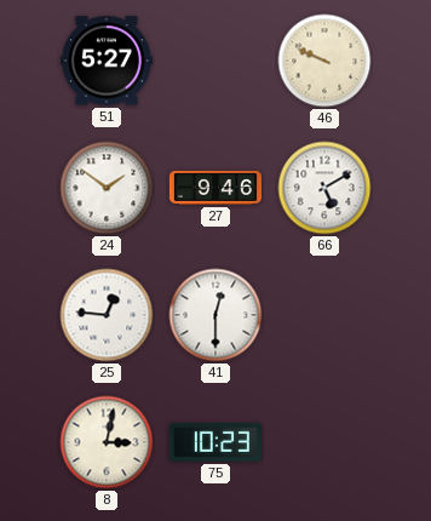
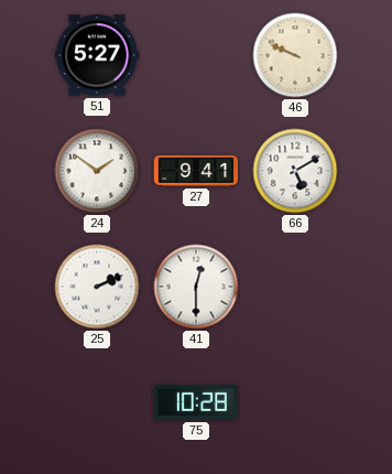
27: 9:46 -> 9:41 (196, 171)
25: 12:46 -> 2:11 (97, 287)
8: 3:02 -> none (107, 442)
75: 10:23 -> 10:28 (196, 402)
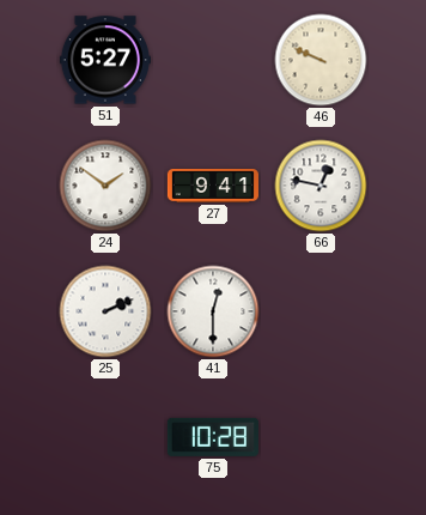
66: 5:10 -> 12:47 (321, 186)
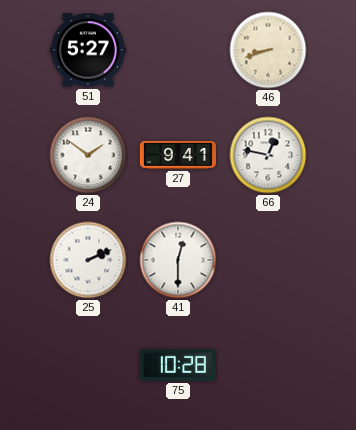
46: 9:49 -> 8:42 (268, 50)
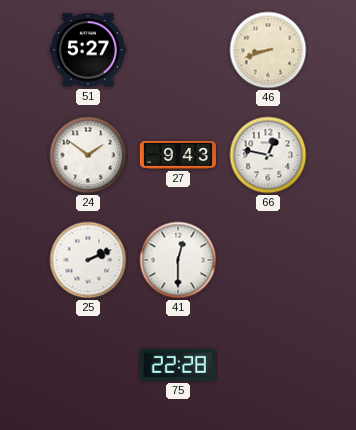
27: 9:41 -> 9:43 (178, 155)
75: 10:28 -> 22:28 (178, 365)
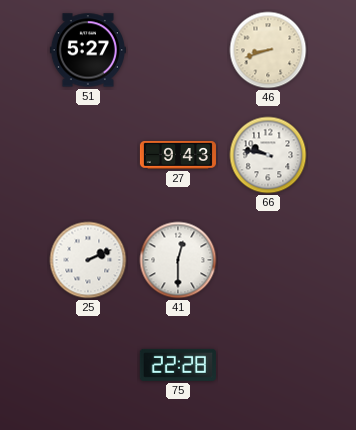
24: 1:51 -> none (88, 155)
66: 12:47 -> 9:47 (268, 155)
